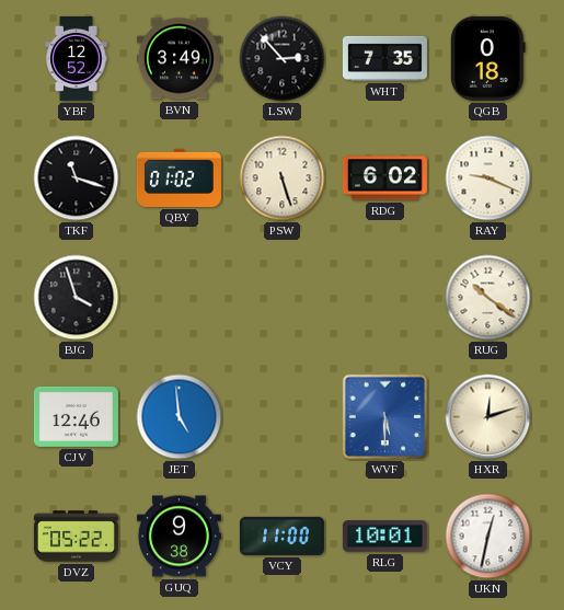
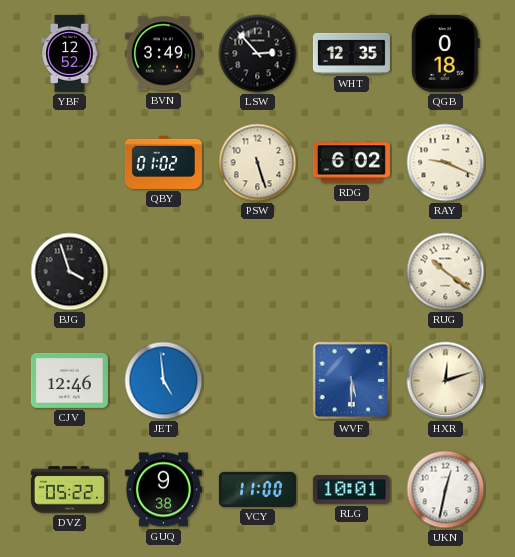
WHT: 7:35 -> 12:35 (351, 53)
TKF: 11:18 -> none (77, 179)
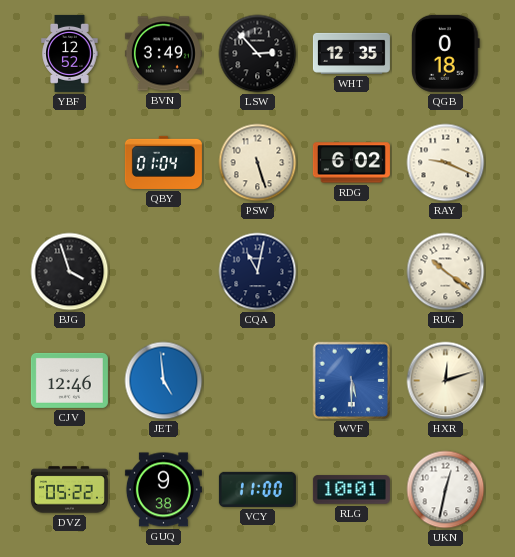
QBY: 01:02 -> 01:04 (163, 162)
CQA: none -> 11:02 (258, 272)
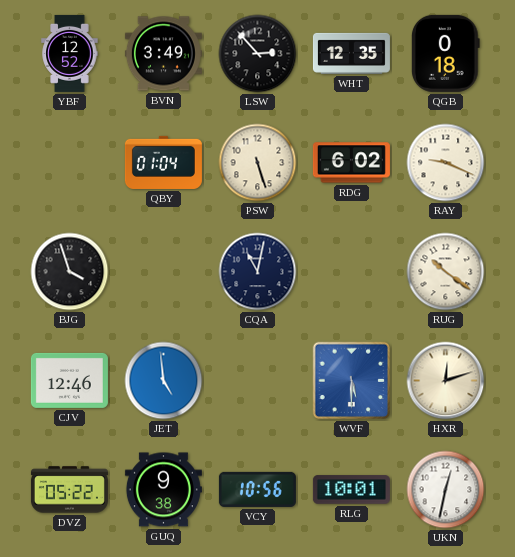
VCY: 11:00 -> 10:56 (257, 489)
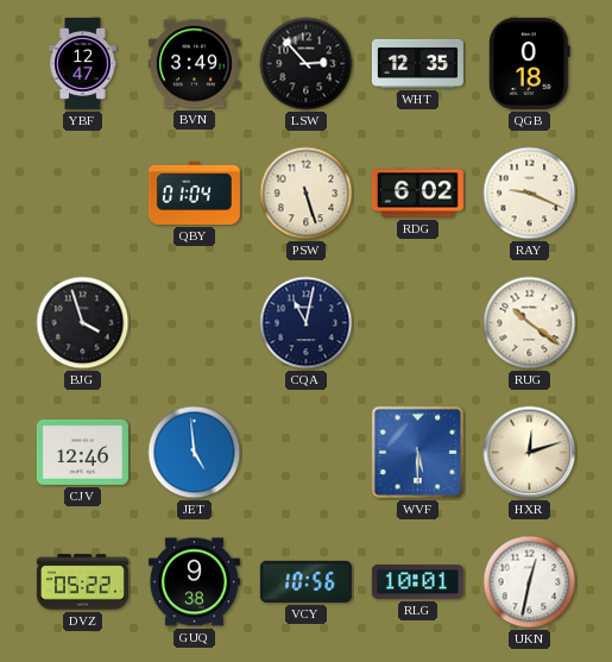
YBF: 12:52 -> 12:47 (83, 63)
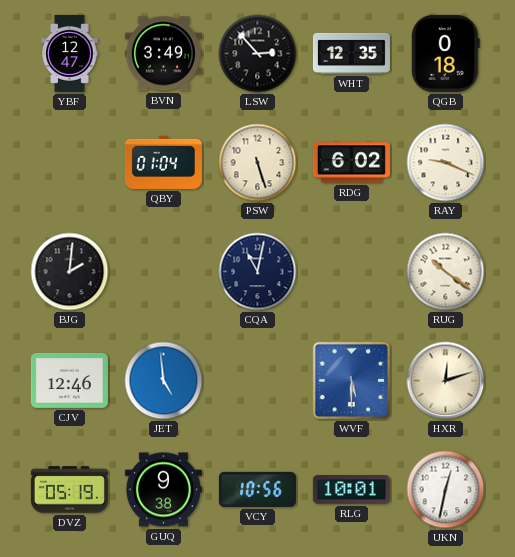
BJG: 3:57 -> 2:01 (70, 272)
DVZ: 05:22 -> 05:19 (69, 490)
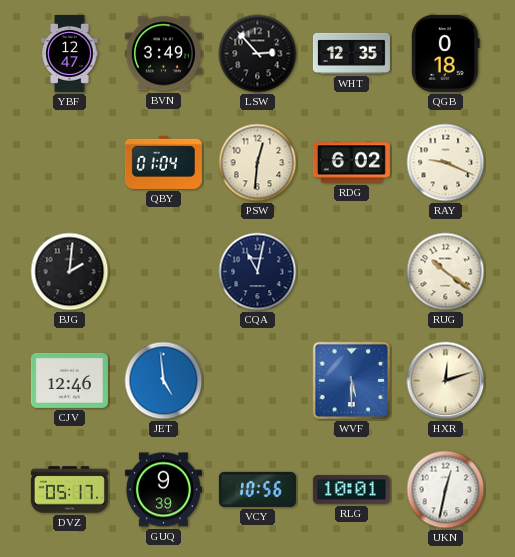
PSW: 5:27 -> 12:31 (258, 163)
DVZ: 05:19 -> 05:17 (69, 490)
GUQ: 9:38 -> 9:39 (163, 490)
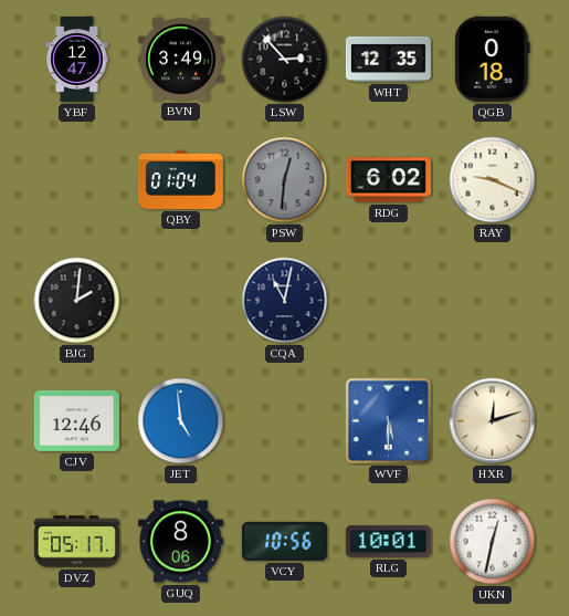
PSW dial: cream -> grey (285, 180)
RUG: 10:21 -> none (446, 272)
GUQ: 9:39 -> 8:06 (180, 542)
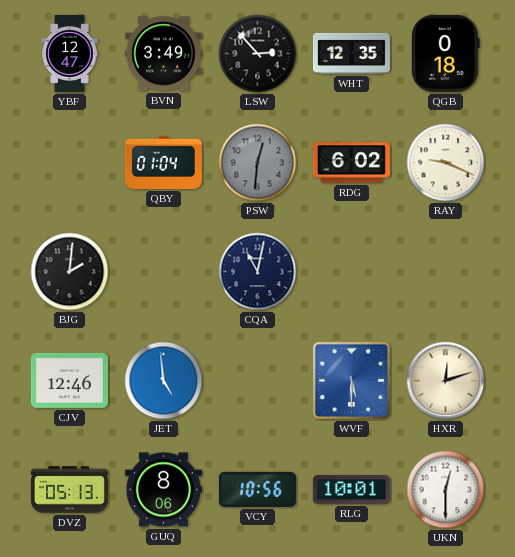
DVZ: 05:17 -> 05:13 (69, 490)
UKN: 12:32 -> 12:30 (446, 490)
